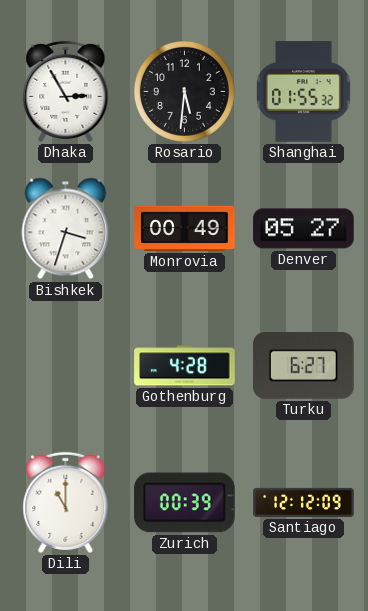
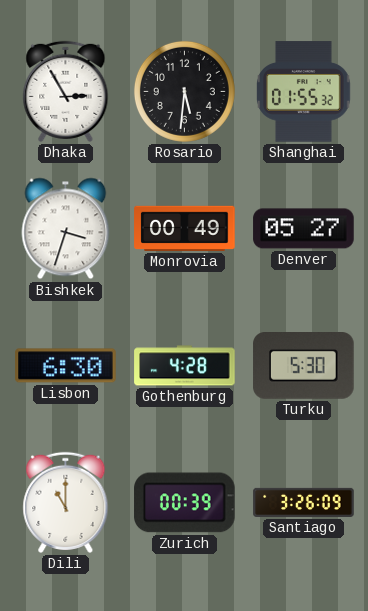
Lisbon: none -> 6:30 (66, 366)
Turku: 6:27 -> 5:30 (304, 366)
Santiago: 12:12 -> 3:26 (304, 502)
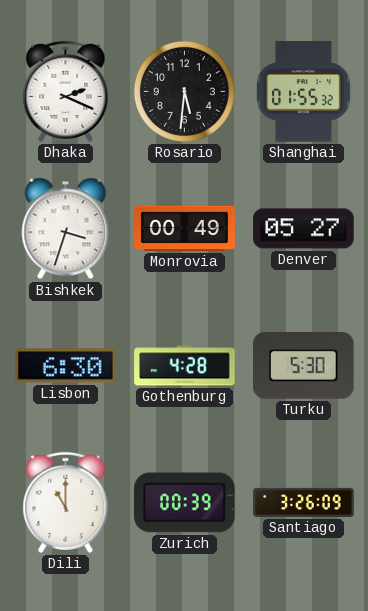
Dhaka: 2:55 -> 2:19 (66, 91)
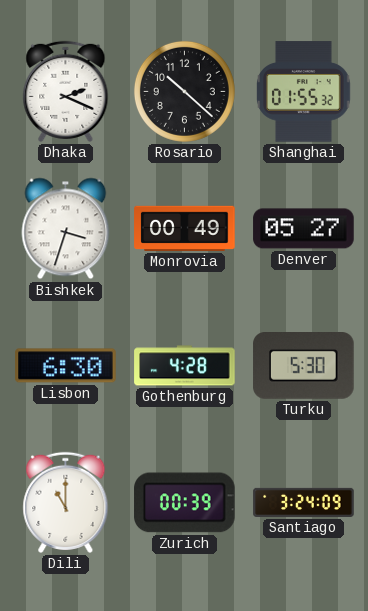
Rosario: 5:31 -> 10:22 (184, 91)
Santiago: 3:26 -> 3:24 (304, 502)
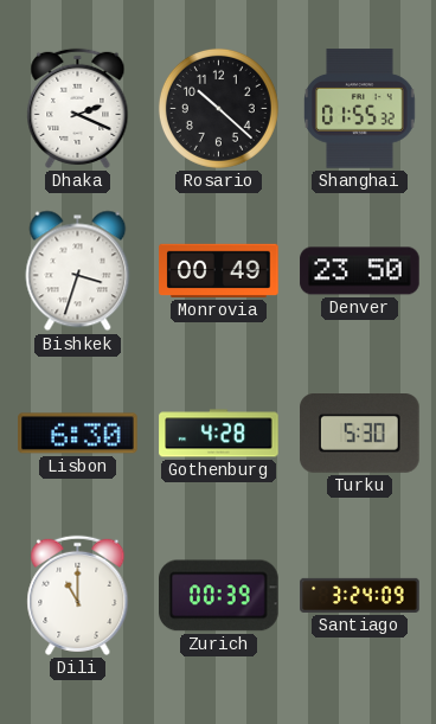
Denver: 05:27 -> 23:50 (360, 271)
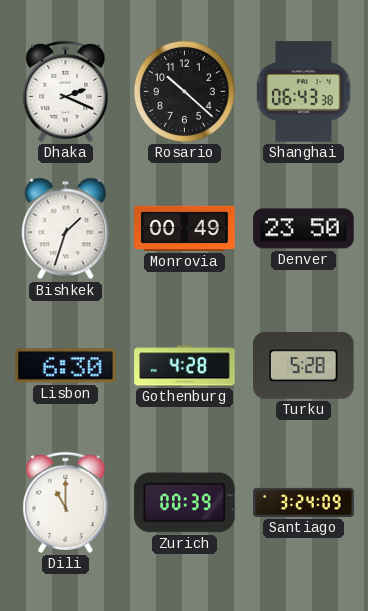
Shanghai: 01:55 -> 06:43 (304, 92)
Bishkek: 3:33 -> 1:33 (66, 229)
Turku: 5:30 -> 5:28 (304, 366)
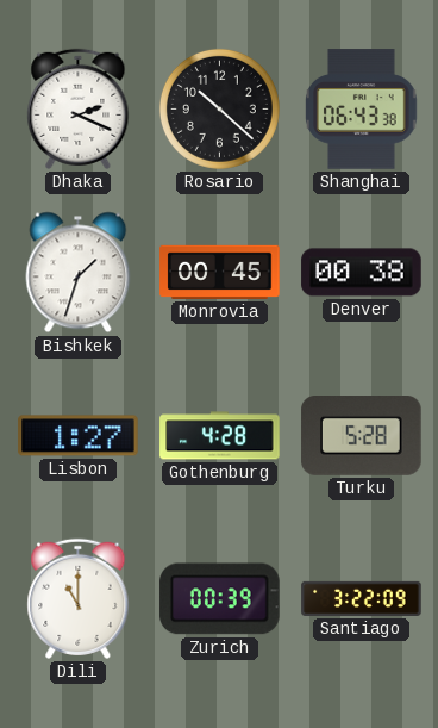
Monrovia: 00:49 -> 00:45 (220, 272)
Denver: 23:50 -> 00:38 (362, 273)
Lisbon: 6:30 -> 1:27 (79, 436)
Santiago: 3:24 -> 3:22 (362, 598)
